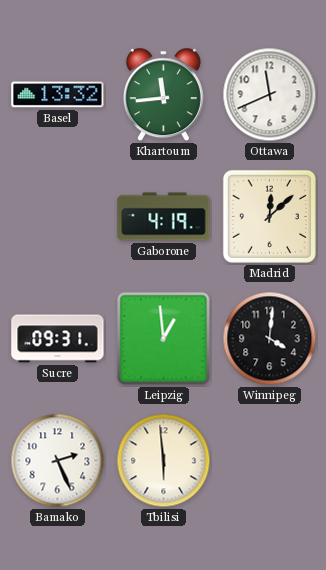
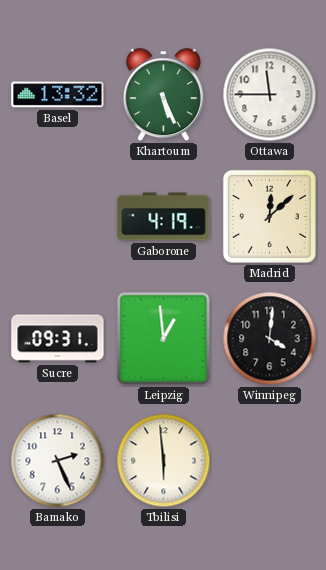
Khartoum: 11:44 -> 5:26 (163, 95)
Ottawa: 11:41 -> 11:45 (270, 95)
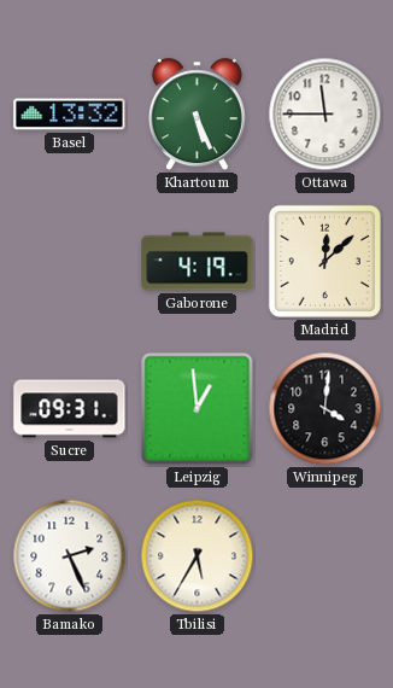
Tbilisi: 5:59 -> 5:35 (198, 556)
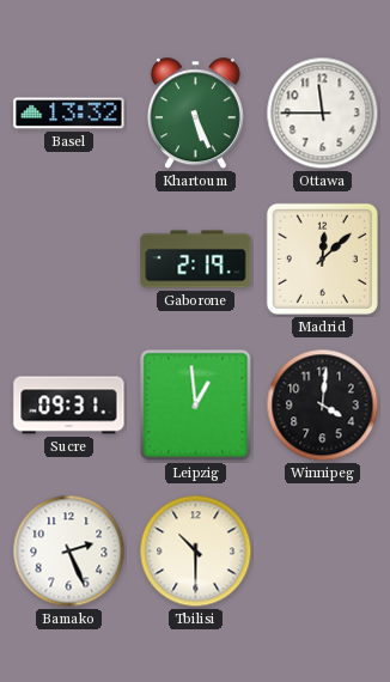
Gaborone: 4:19 -> 2:19 (196, 260)
Tbilisi: 5:35 -> 10:30 (196, 552)
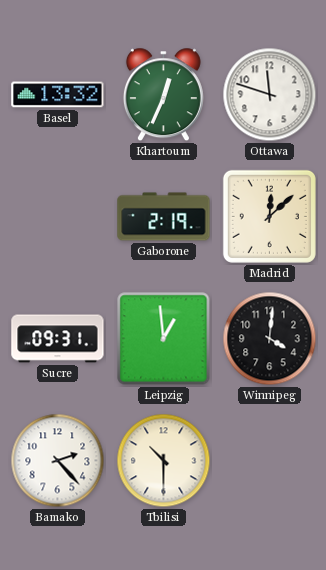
Khartoum: 5:26 -> 12:34 (163, 95)
Ottawa: 11:45 -> 11:48 (270, 95)
Bamako: 2:26 -> 2:23 (58, 461)
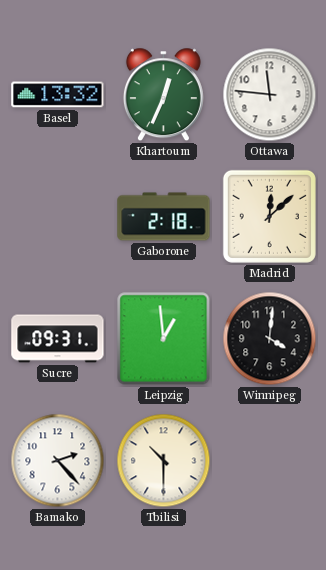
Ottawa: 11:48 -> 11:46 (270, 95)
Gaborone: 2:19 -> 2:18 (164, 217)
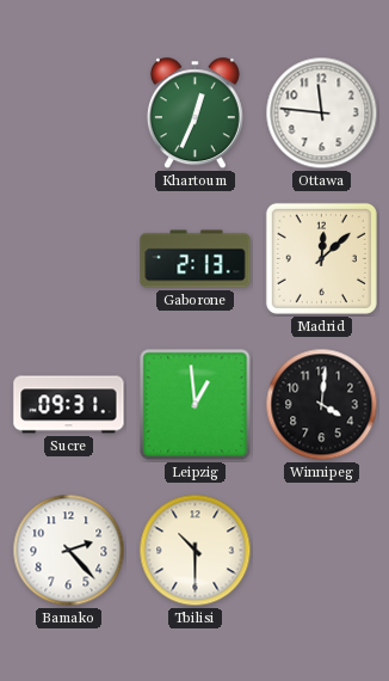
Basel: 13:32 -> none (58, 95)
Gaborone: 2:18 -> 2:13 (196, 259)
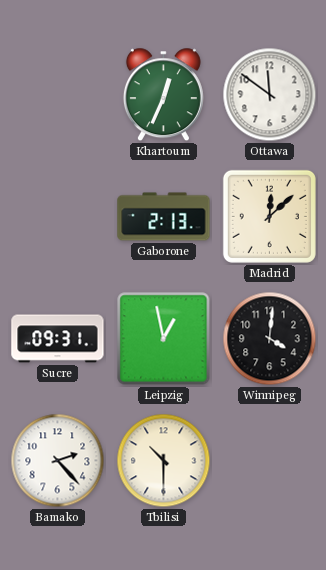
Ottawa: 11:46 -> 11:51 (270, 95)
Leipzig: 12:59 -> 12:58 (164, 339)
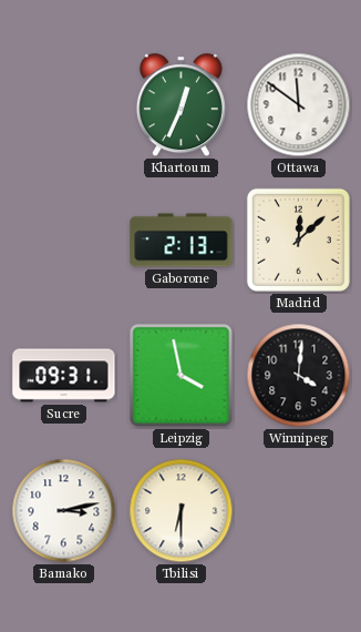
Leipzig: 12:58 -> 3:58 (182, 376)
Bamako: 2:23 -> 3:13 (64, 511)
Tbilisi: 10:30 -> 6:30 (182, 511)
